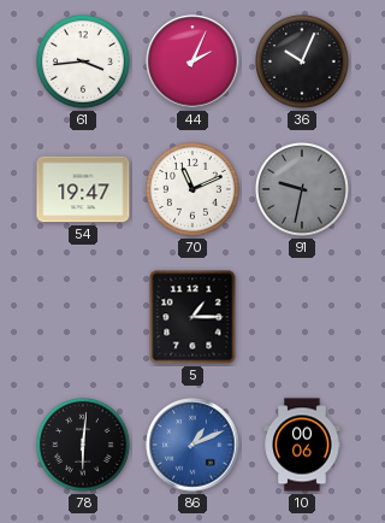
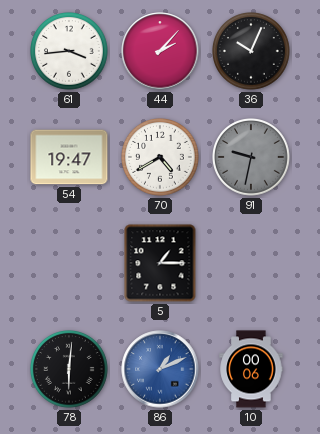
44: 2:04 -> 2:07 (160, 51)
70: 11:11 -> 4:40 (161, 158)
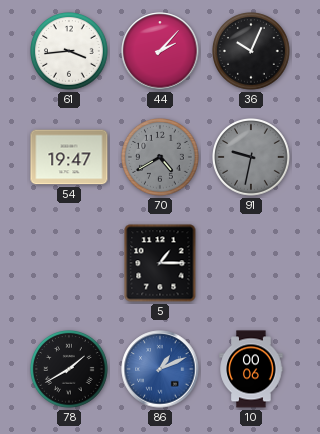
70 dial: white -> grey (161, 158)
78: 6:01 -> 1:40 (70, 370)
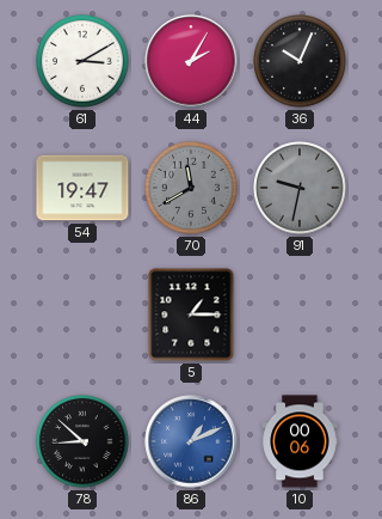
61: 3:44 -> 3:10 (84, 62)
44: 2:07 -> 2:05 (191, 61)
70: 4:40 -> 11:40 (192, 189)
78: 1:40 -> 8:52 (84, 442)
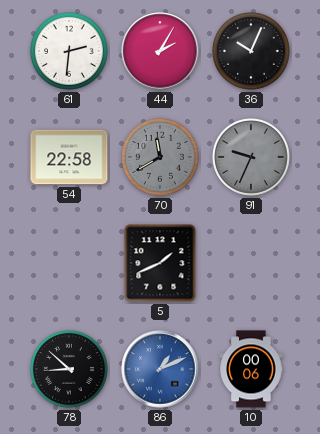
61: 3:10 -> 2:31 (70, 52)
54: 19:47 -> 22:58 (69, 157)
91: 9:32 -> 9:34 (252, 158)
5: 1:15 -> 1:41 (160, 263)
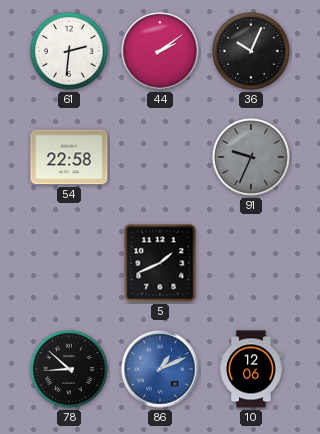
44: 2:05 -> 2:09 (160, 51)
70: 11:40 -> none (161, 158)
10: 00:06 -> 12:06 (251, 369)
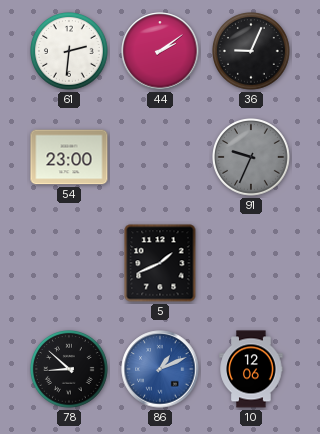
36: 10:04 -> 9:04 (252, 52)
54: 22:58 -> 23:00 (69, 157)
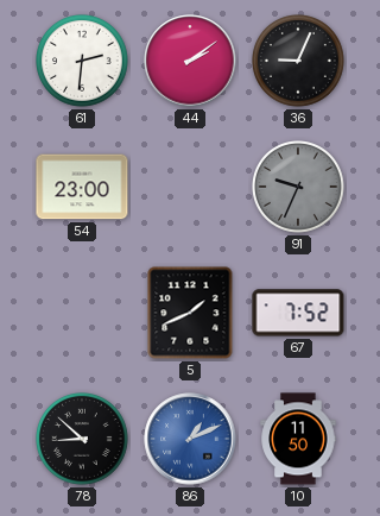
67: none -> 7:52 (298, 313)
10: 12:06 -> 11:50 (298, 439)
